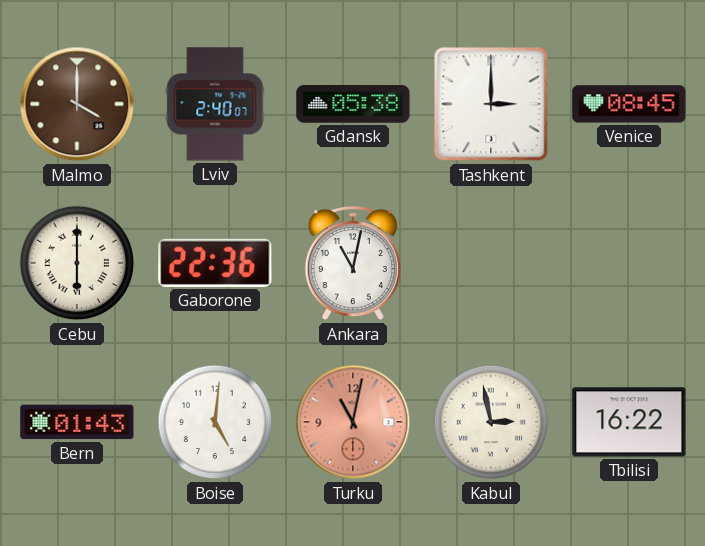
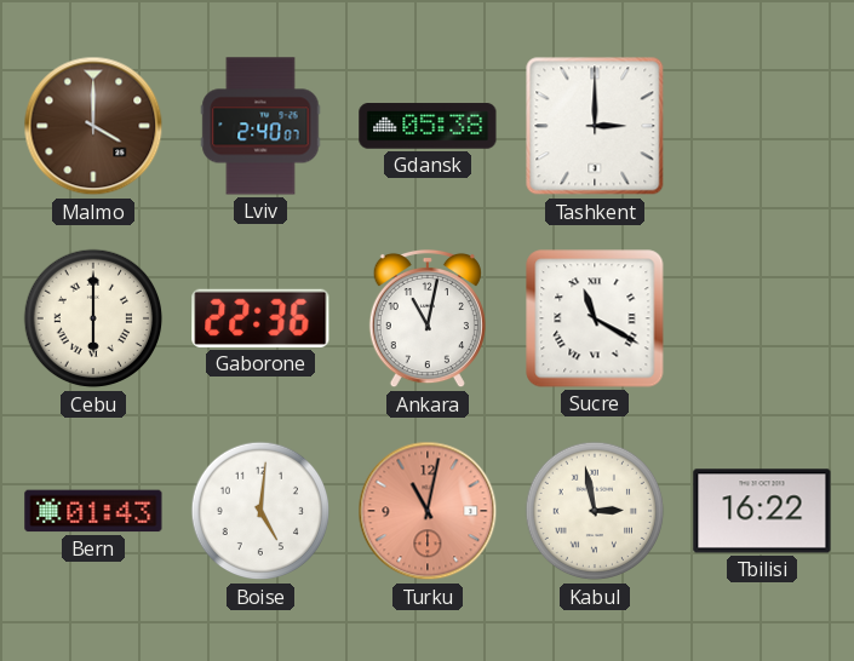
Venice: 08:45 -> none (629, 104)
Sucre: none -> 11:20 (595, 318)
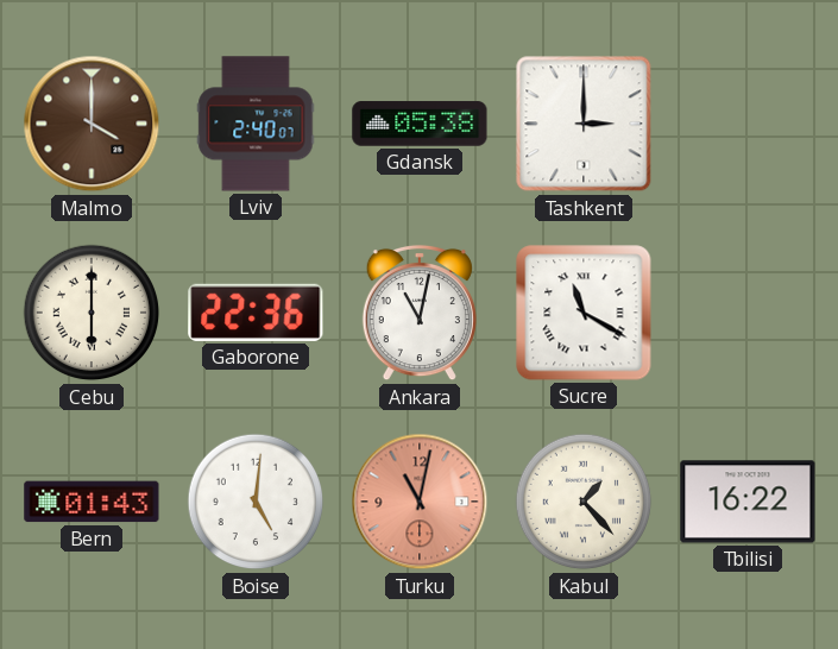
Kabul: 2:58 -> 1:23 (584, 502)
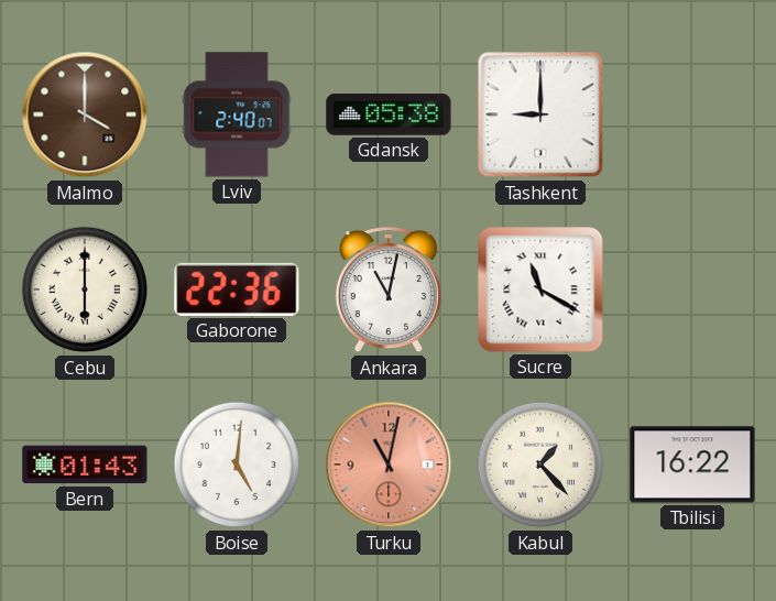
Tashkent: 3:00 -> 9:00 (540, 114)
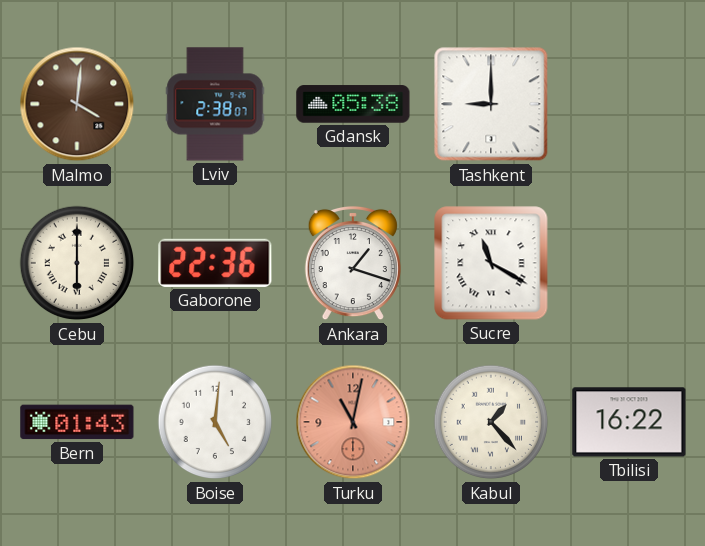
Malmo: 4:00 -> 4:01 (77, 104)
Lviv: 2:40 -> 2:38 (215, 104)
Ankara: 11:02 -> 1:18 (353, 263)
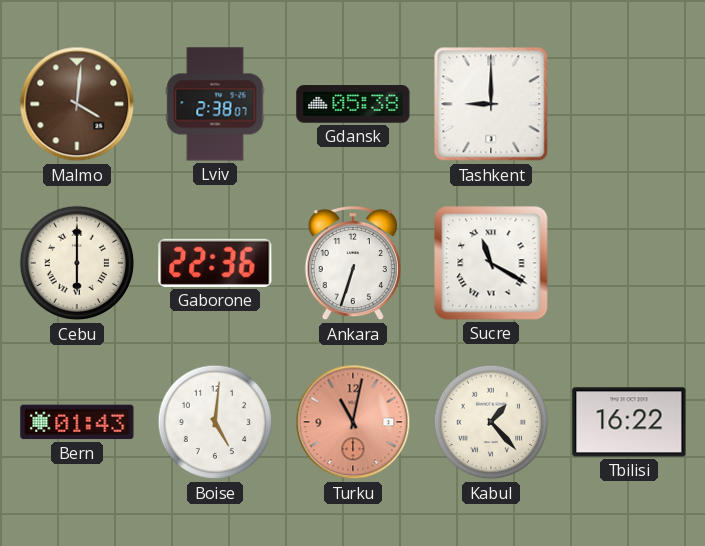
Ankara: 1:18 -> 6:33 (353, 263)
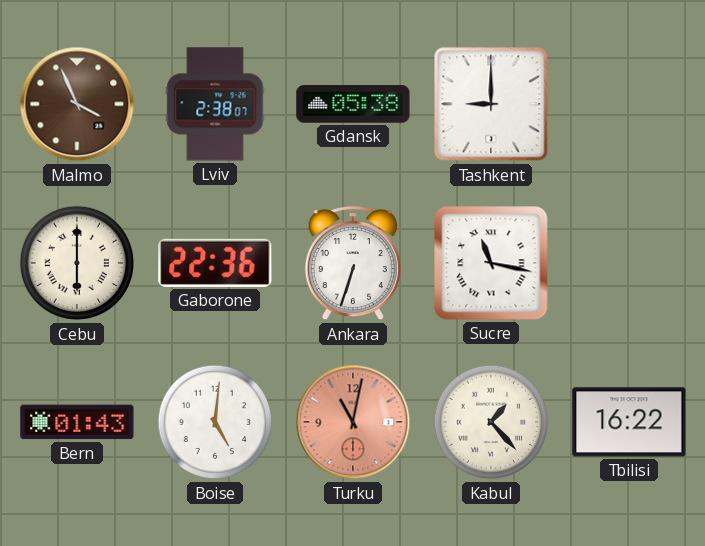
Malmo: 4:01 -> 3:56 (77, 104)
Sucre: 11:20 -> 11:17 (491, 263)
